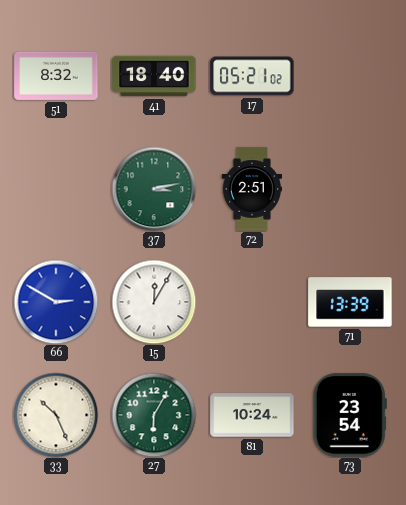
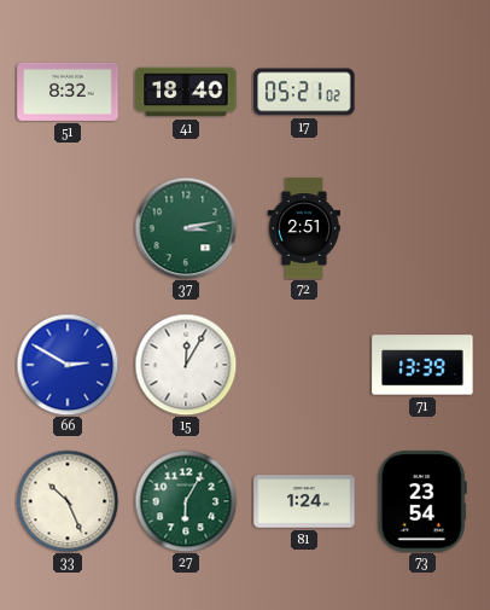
81: 10:24 -> 1:24 (304, 501)
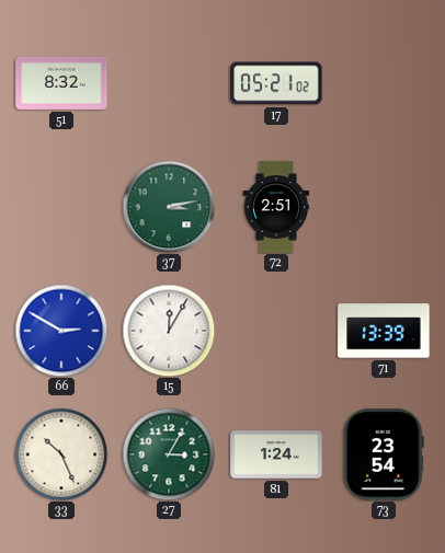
41: 18:40 -> none (186, 92)
27: 6:05 -> 3:05 (169, 454)
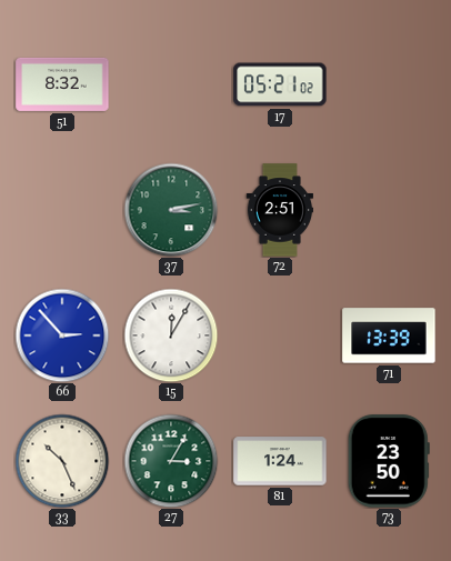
66: 2:50 -> 2:53 (62, 335)
73: 23:54 -> 23:50 (389, 461)
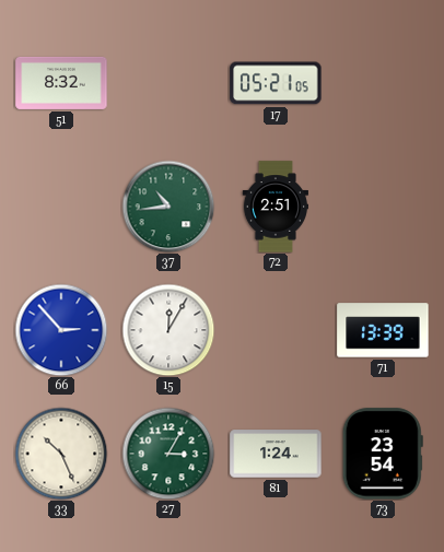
17: 05:21:02 -> 05:21:05 (276, 83)
37: 3:13 -> 10:44 (168, 207)
73: 23:50 -> 23:54 (383, 454)
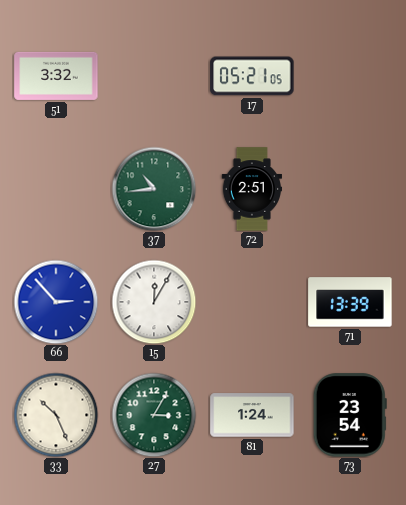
51: 8:32 -> 3:32 (56, 76)
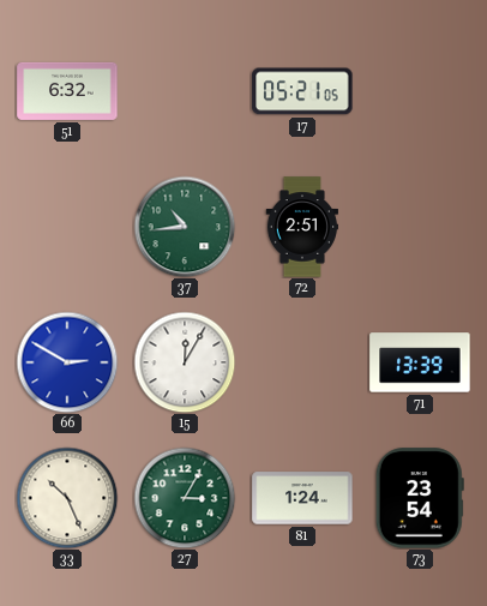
51: 3:32 -> 6:32 (67, 91)
66: 2:53 -> 2:50 (67, 362)
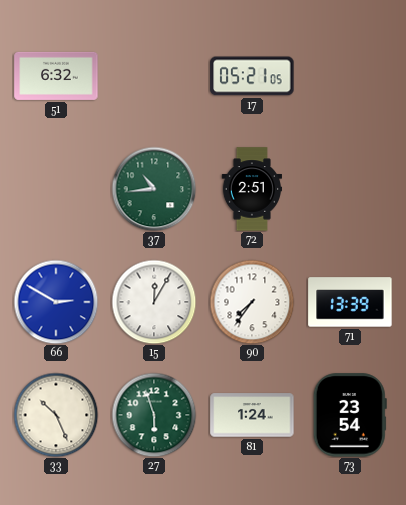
90: none -> 7:36 (252, 302)
27: 3:05 -> 5:57 (154, 415)
